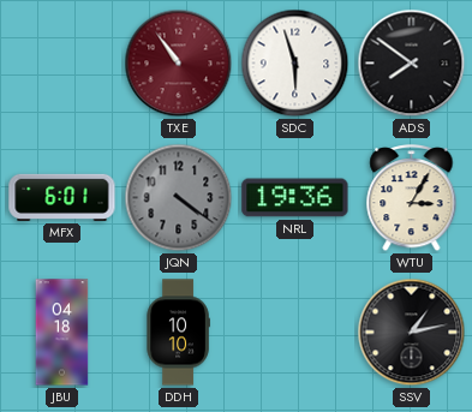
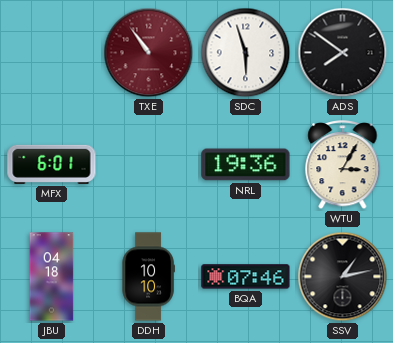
JQN: 4:21 -> none (179, 198)
BQA: none -> 07:46 (246, 277)
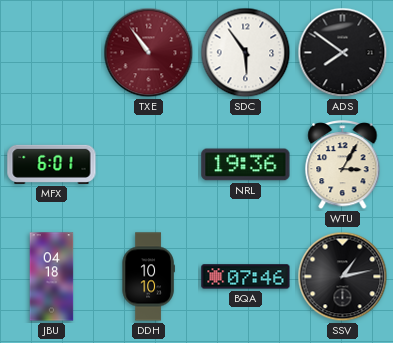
SDC: 5:57 -> 5:54 (246, 53)
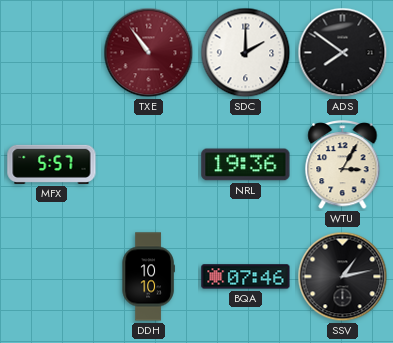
SDC: 5:54 -> 2:00 (246, 53)
MFX: 6:01 -> 5:57 (52, 164)
JBU: 04:18 -> none (52, 277)
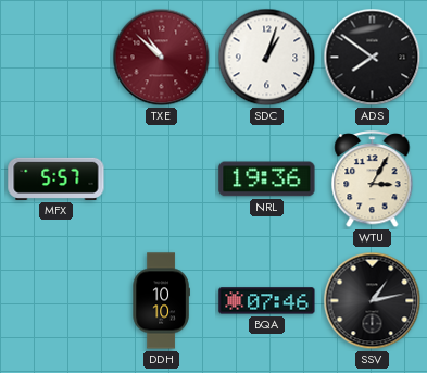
TXE: 10:54 -> 10:52 (162, 58)
SDC: 2:00 -> 1:03 (267, 58)
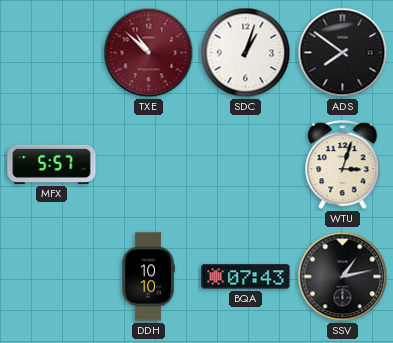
NRL: 19:36 -> none (267, 179)
WTU: 3:05 -> 3:03 (343, 165)
BQA: 07:46 -> 07:43 (246, 277)
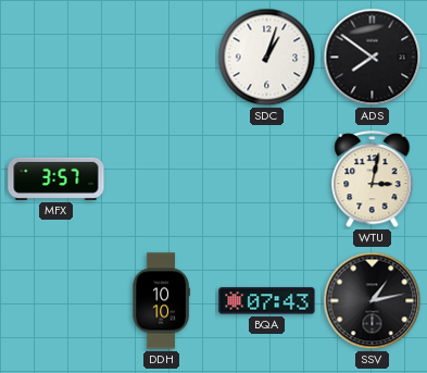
TXE: 10:52 -> none (149, 53)
MFX: 5:57 -> 3:57 (56, 178)
WTU: 3:03 -> 3:02 (373, 179)
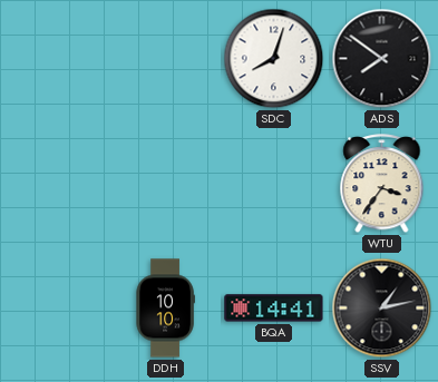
SDC: 1:03 -> 8:03 (274, 59)
MFX: 3:57 -> none (56, 178)
WTU: 3:02 -> 3:36 (382, 184)
BQA: 07:43 -> 14:41 (274, 308)
